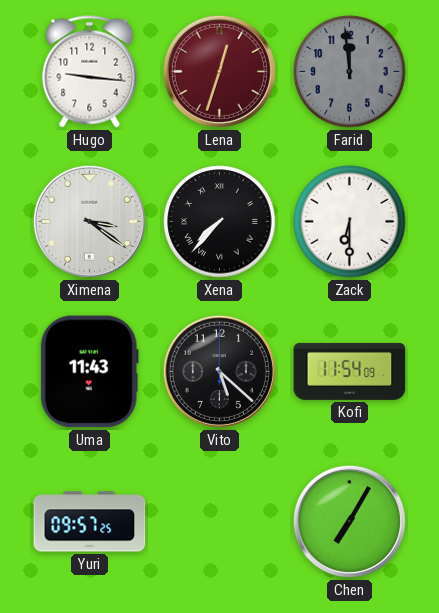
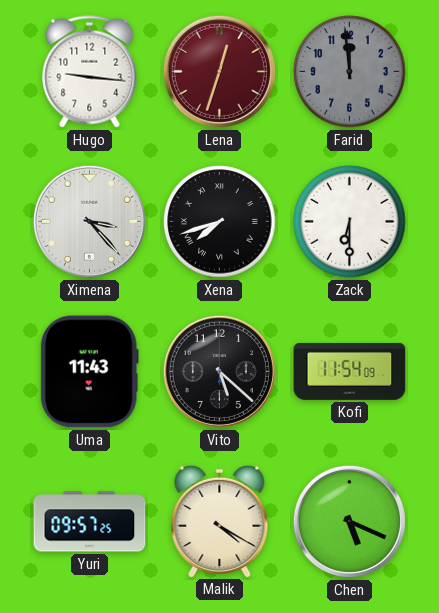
Ximena: 3:21 -> 3:23 (89, 221)
Xena: 7:37 -> 7:42 (220, 222)
Malik: none -> 4:20 (220, 521)
Chen: 7:05 -> 5:19 (349, 521)
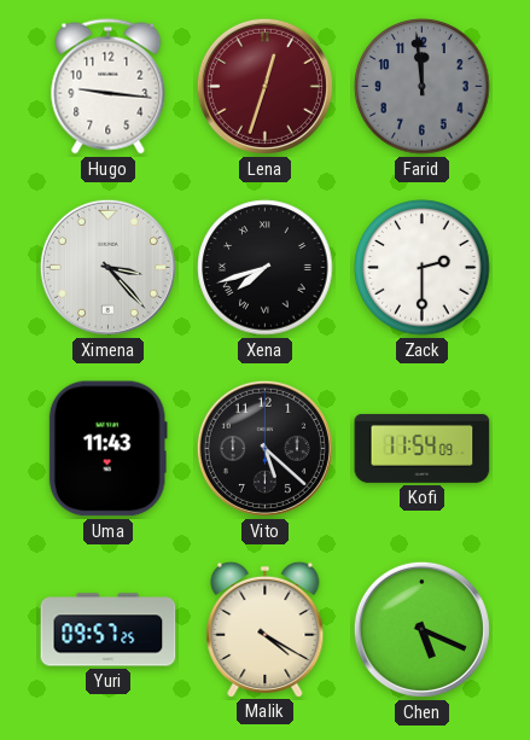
Zack: 6:30 -> 2:30 (423, 268)
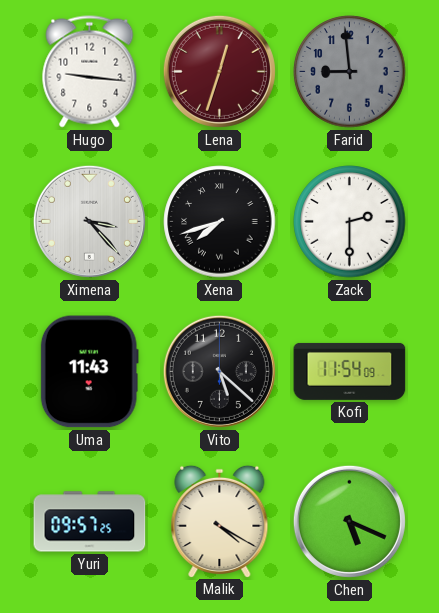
Farid: 11:59 -> 8:59 (350, 72)
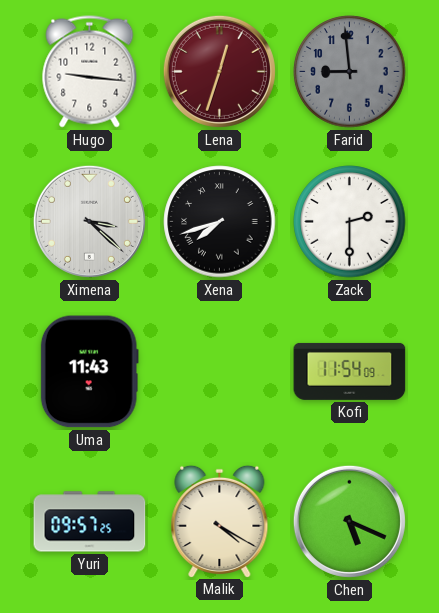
Ximena: 3:23 -> 3:22 (89, 221)
Vito: 5:22 -> none (219, 371)
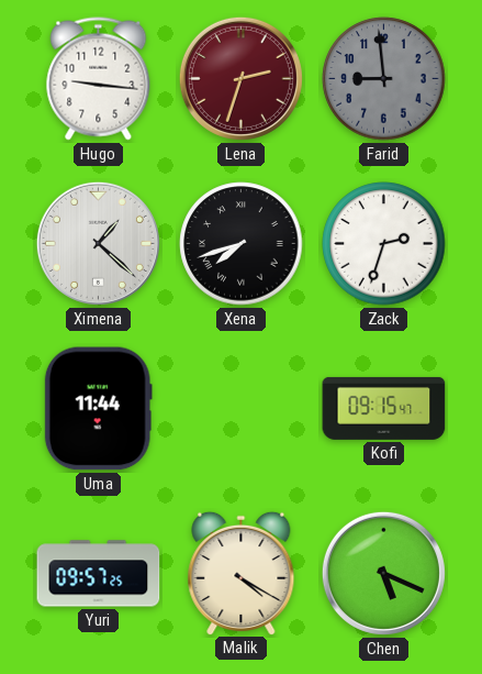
Lena: 12:33 -> 2:33 (240, 78)
Ximena: 3:22 -> 1:22 (98, 243)
Zack: 2:30 -> 2:33 (384, 244)
Uma: 11:43 -> 11:44 (98, 409)
Kofi: 11:54 -> 09:15 (384, 408)
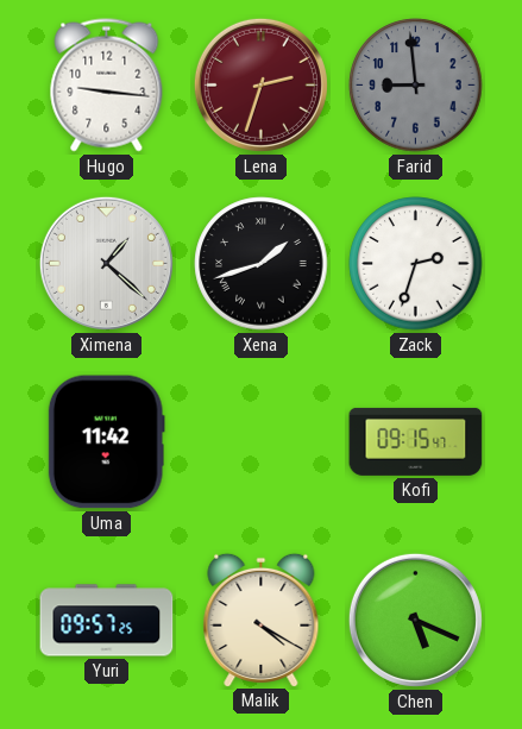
Xena: 7:42 -> 1:42 (262, 264)
Uma: 11:44 -> 11:42 (106, 442)
